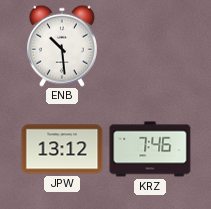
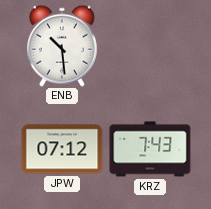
JPW: 13:12 -> 07:12 (62, 149)
KRZ: 7:46 -> 7:43 (150, 149)
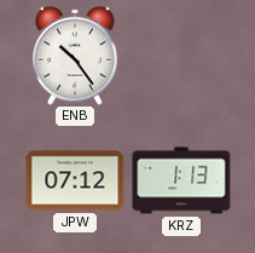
ENB: 10:29 -> 10:24 (75, 56)
KRZ: 7:43 -> 1:13 (181, 180)
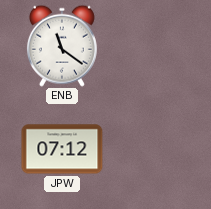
ENB: 10:24 -> 11:21 (62, 46)
KRZ: 1:13 -> none (181, 180)
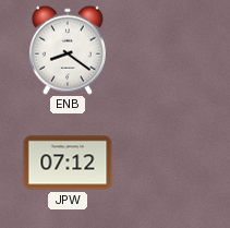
ENB: 11:21 -> 8:21 (68, 50)
